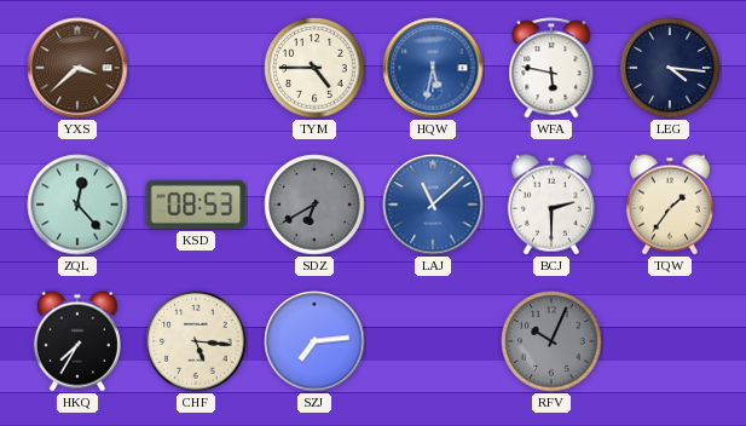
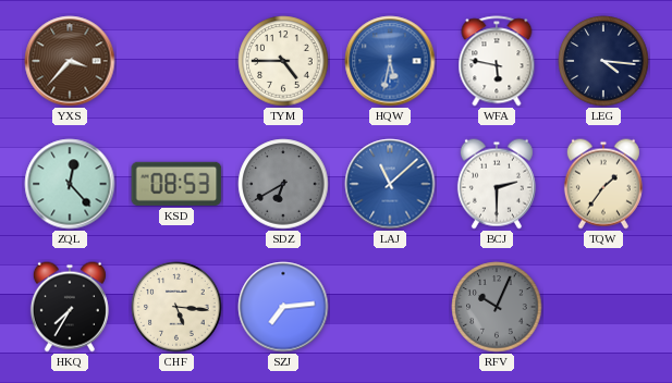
YXS: 3:38 -> 3:37 (70, 61)
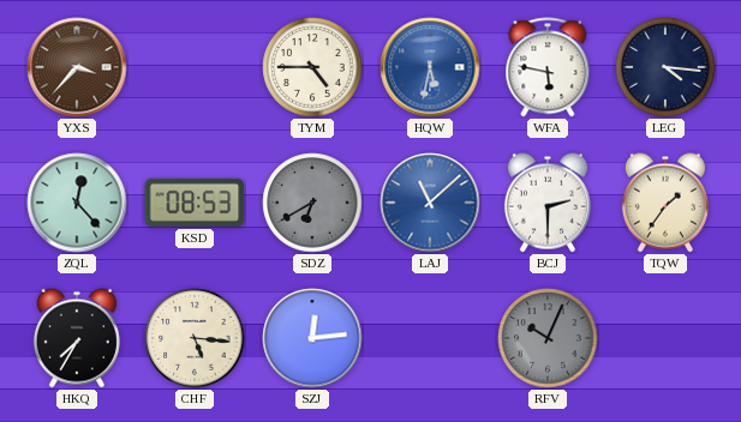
SZJ: 7:14 -> 12:14 (312, 338)
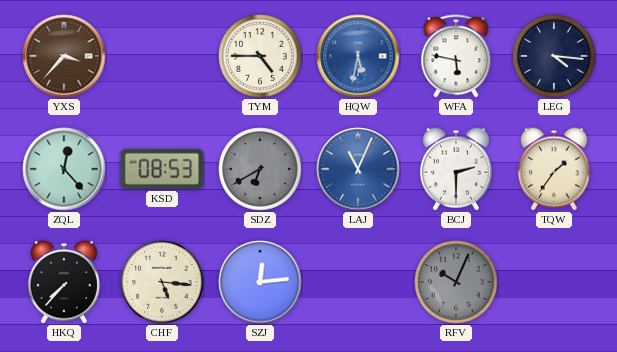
LAJ: 11:08 -> 11:04 (358, 169)
HKQ: 7:35 -> 7:37 (64, 282)
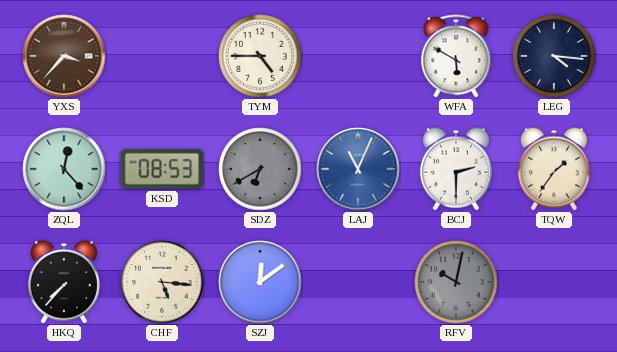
HQW: 5:32 -> none (358, 56)
WFA: 5:47 -> 5:50 (456, 56)
SZJ: 12:14 -> 12:09 (260, 282)
RFV: 10:04 -> 10:02 (456, 282)
